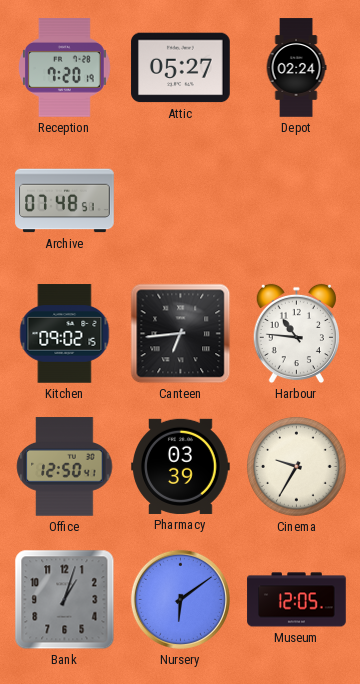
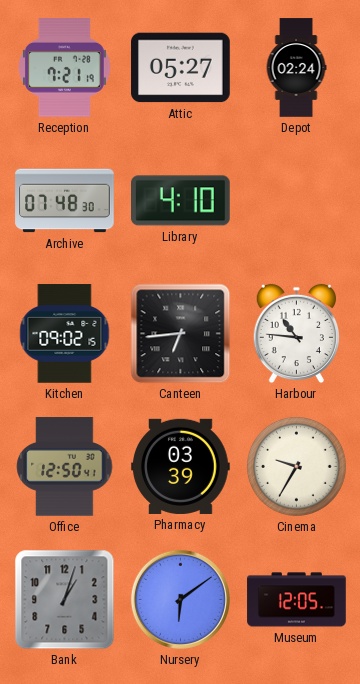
Reception: 7:20 -> 7:21 (65, 68)
Archive: 07:48:51 -> 07:48:30 (65, 201)
Library: none -> 4:10 (181, 201)
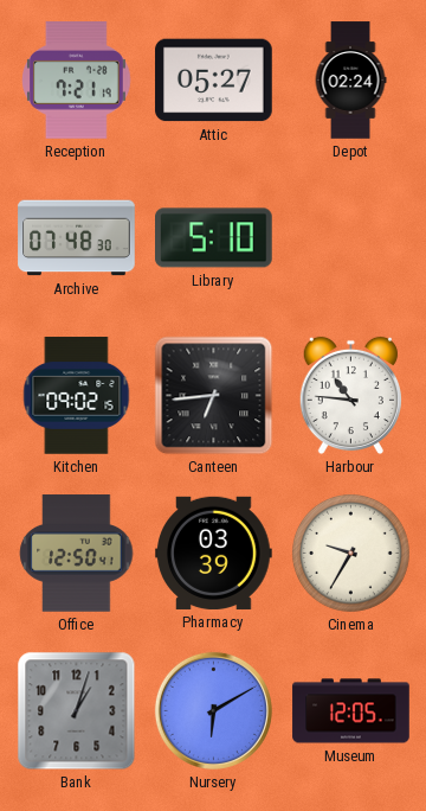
Library: 4:10 -> 5:10 (214, 238)
Nursery: 6:09 -> 6:10 (213, 710)
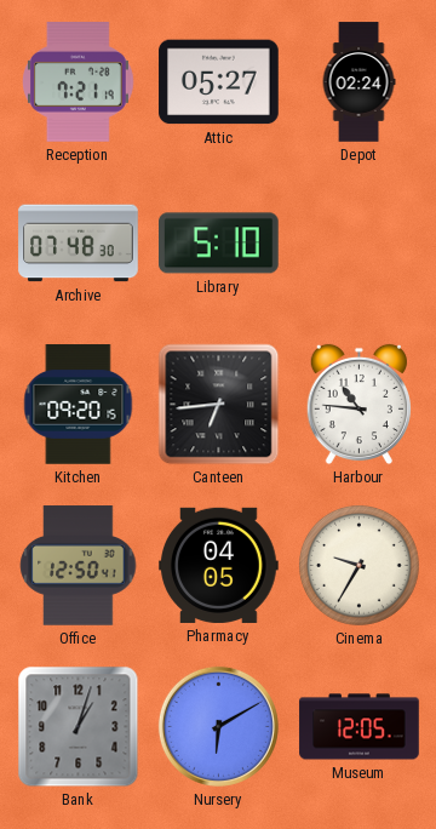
Kitchen: 09:02 -> 09:20 (79, 405)
Pharmacy: 03:39 -> 04:05 (219, 565)
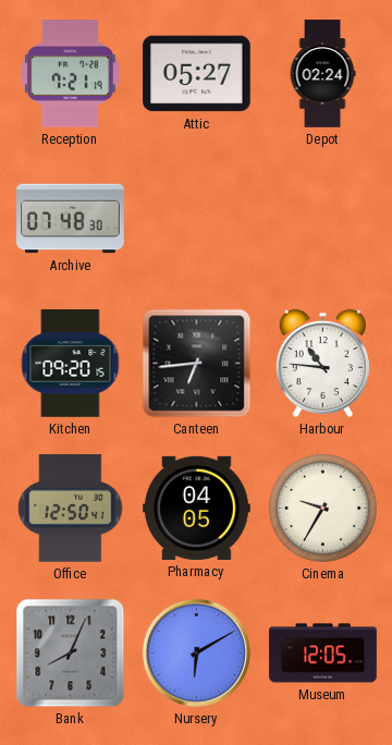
Library: 5:10 -> none (219, 244)
Bank: 1:03 -> 8:04 (71, 654)
